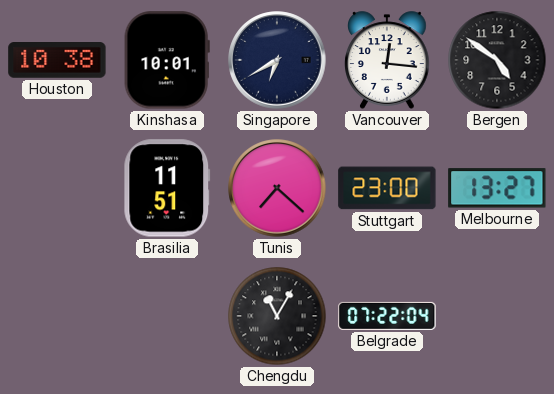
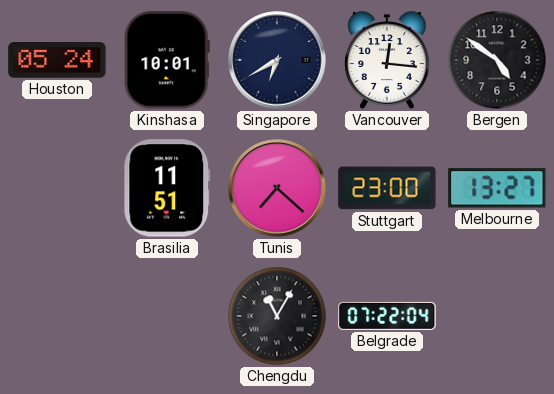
Houston: 10:38 -> 05:24 (57, 60)
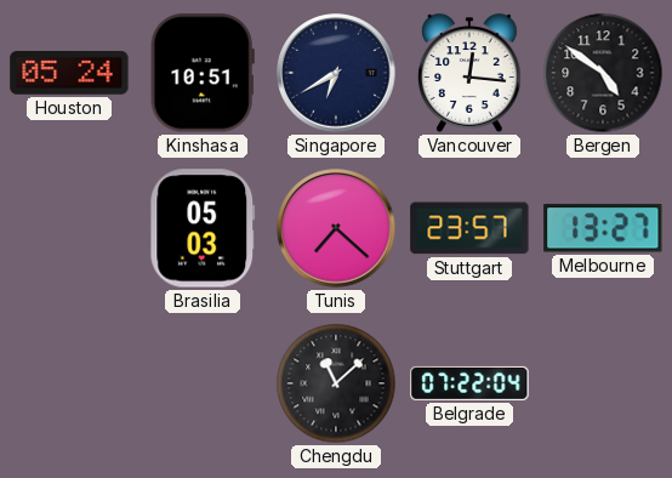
Kinshasa: 10:01 -> 10:51 (203, 73)
Brasilia: 11:51 -> 05:03 (203, 228)
Stuttgart: 23:00 -> 23:57 (469, 228)
Chengdu: 11:05 -> 11:08 (336, 383)
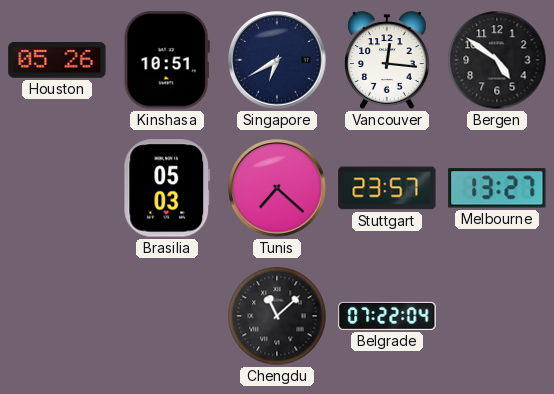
Houston: 05:24 -> 05:26 (57, 60)
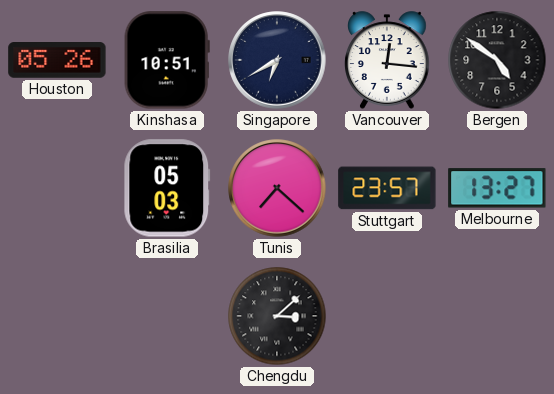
Chengdu: 11:08 -> 3:08 (277, 316)
Belgrade: 07:22 -> none (387, 316)
